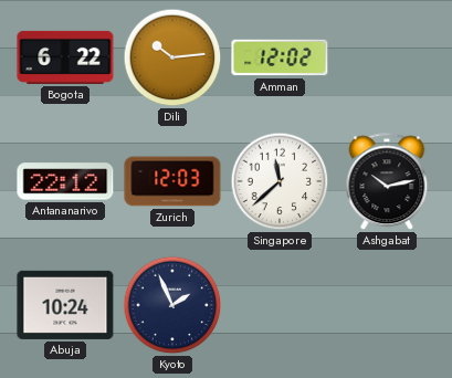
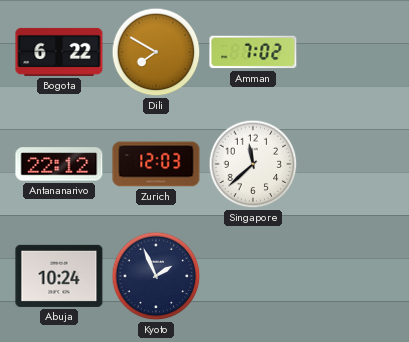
Dili: 10:14 -> 7:50 (156, 52)
Amman: 12:02 -> 7:02 (253, 52)
Ashgabat: 10:13 -> none (387, 182)
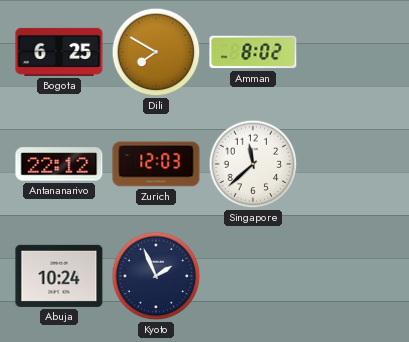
Bogota: 6:22 -> 6:25 (59, 52)
Amman: 7:02 -> 8:02 (253, 52)
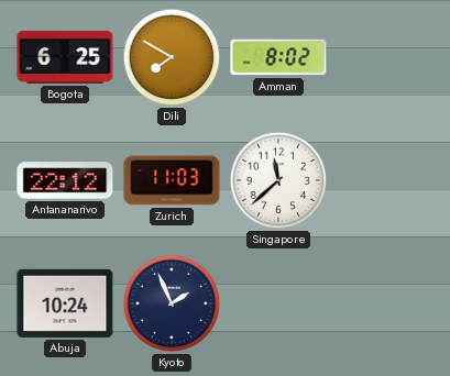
Zurich: 12:03 -> 11:03 (172, 180)
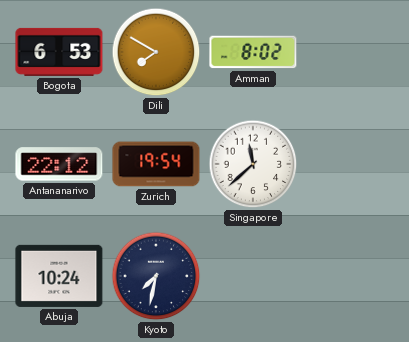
Bogota: 6:25 -> 6:53 (59, 52)
Zurich: 11:03 -> 19:54 (156, 164)
Kyoto: 1:56 -> 7:32 (156, 276)
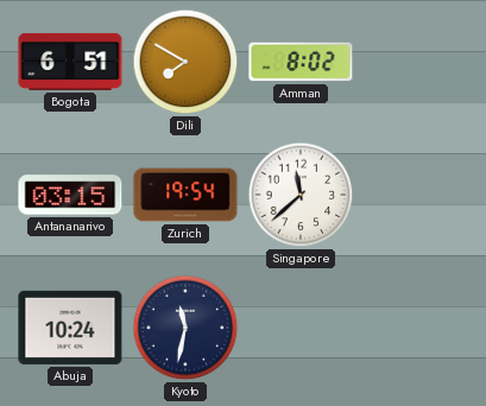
Bogota: 6:53 -> 6:51 (70, 62)
Antananarivo: 22:12 -> 03:15 (70, 195)
Kyoto: 7:32 -> 11:32 (185, 328)
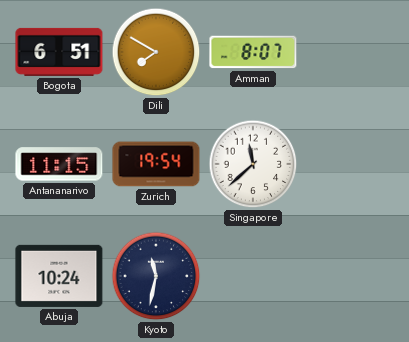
Amman: 8:02 -> 8:07 (253, 52)
Antananarivo: 03:15 -> 11:15 (59, 164)
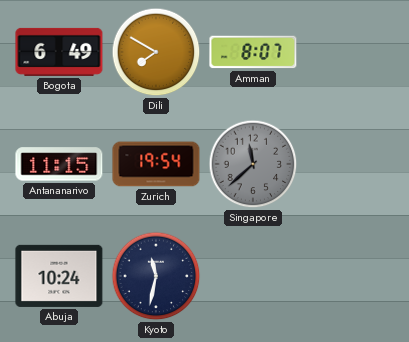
Bogota: 6:51 -> 6:49 (59, 52)
Singapore dial: white -> grey (253, 164)
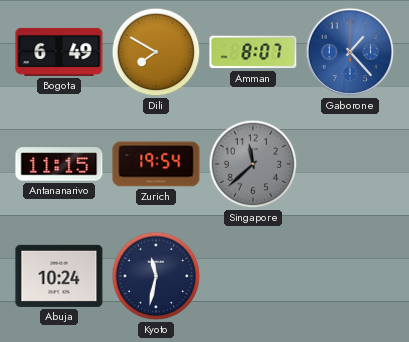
Gaborone: none -> 1:23 (350, 52)
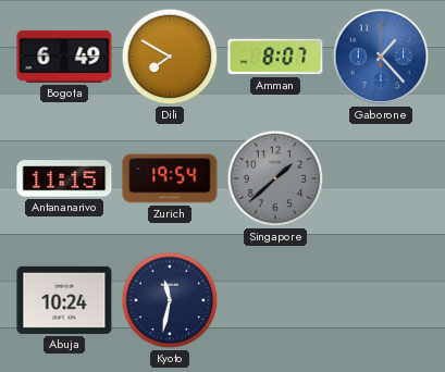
Singapore: 11:38 -> 1:38 (275, 178)
